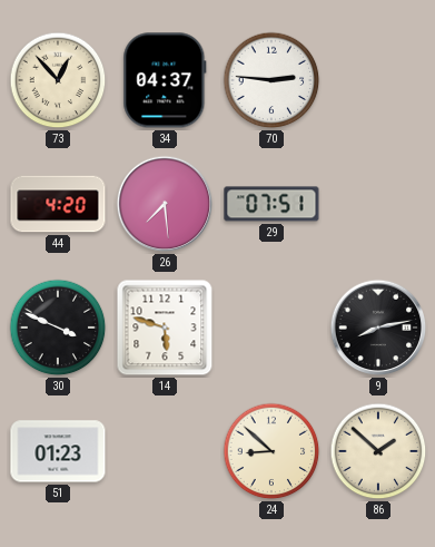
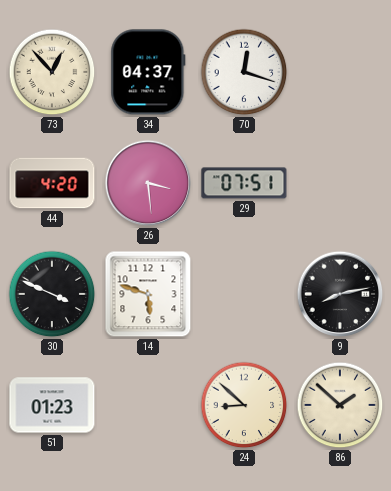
70: 2:46 -> 12:18 (244, 72)
26: 7:29 -> 3:29 (148, 183)
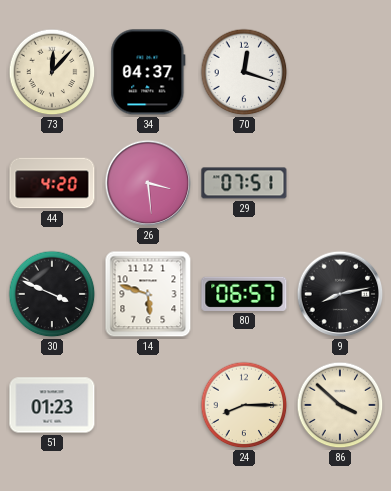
73: 12:53 -> 12:07 (52, 72)
80: none -> 06:57 (244, 294)
24: 8:52 -> 8:15 (244, 405)
86: 1:52 -> 3:52 (340, 405)
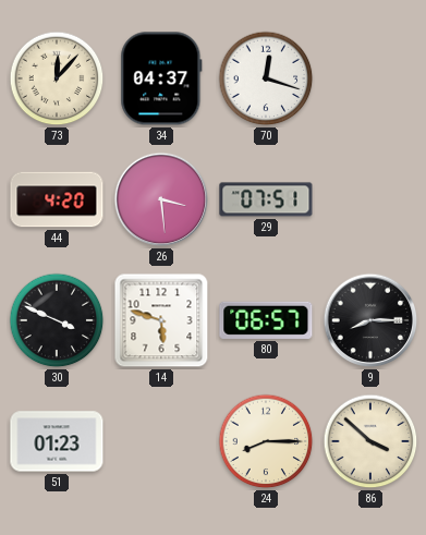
9: 8:13 -> 8:15 (370, 320)
